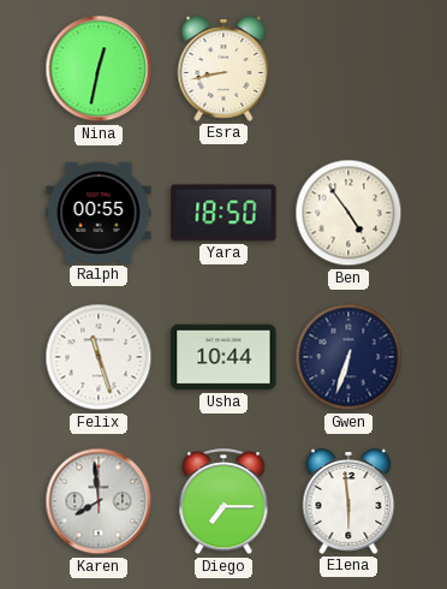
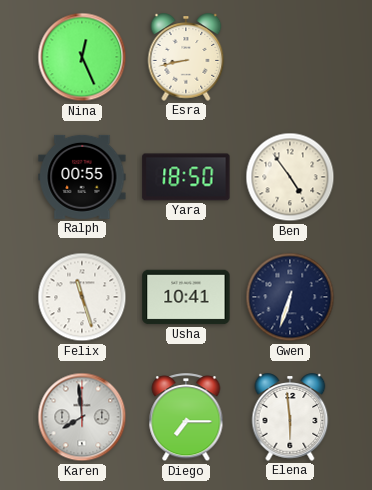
Nina: 12:32 -> 12:26 (82, 57)
Usha: 10:44 -> 10:41 (186, 297)
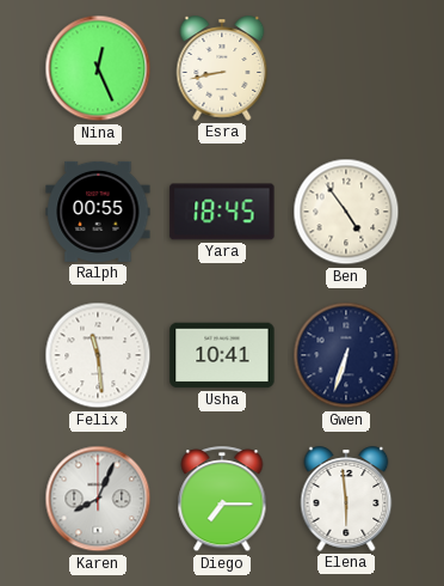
Yara: 18:50 -> 18:45 (222, 212)
Felix: 11:27 -> 11:29 (98, 355)
Karen: 7:59 -> 8:04 (98, 499)
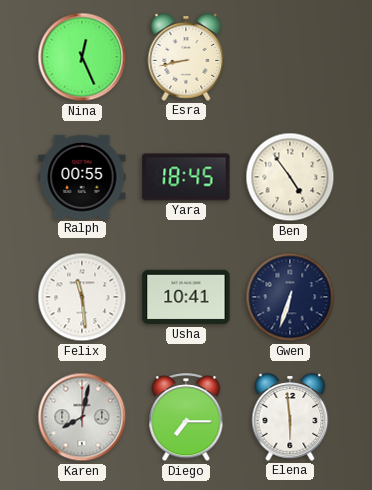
Karen: 8:04 -> 8:02 (82, 417)
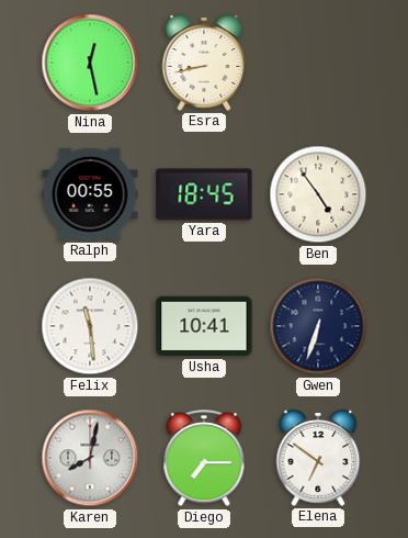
Nina: 12:26 -> 12:28 (90, 63)
Elena: 5:59 -> 6:51 (318, 458)
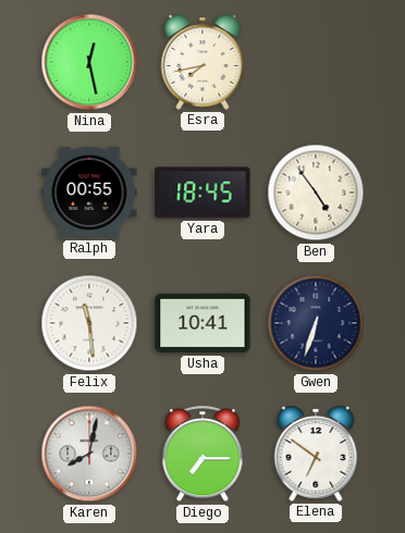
Esra: 8:43 -> 7:43 (202, 62)
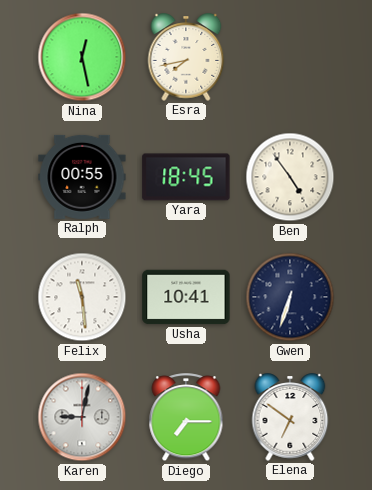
Karen: 8:02 -> 9:02 (82, 417)
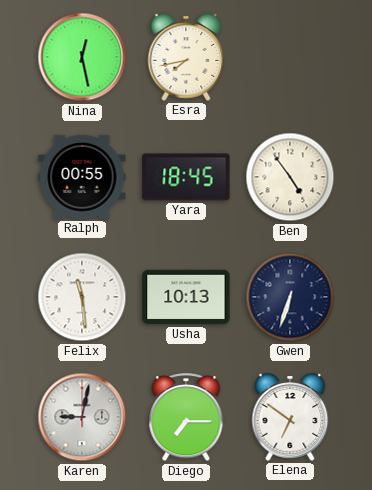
Usha: 10:41 -> 10:13 (186, 297)
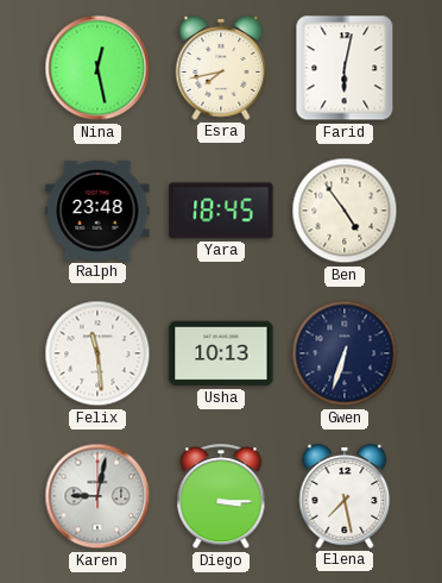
Farid: none -> 6:02 (345, 68)
Ralph: 00:55 -> 23:48 (97, 211)
Diego: 7:15 -> 3:15 (221, 497)
Elena: 6:51 -> 7:28 (345, 496)
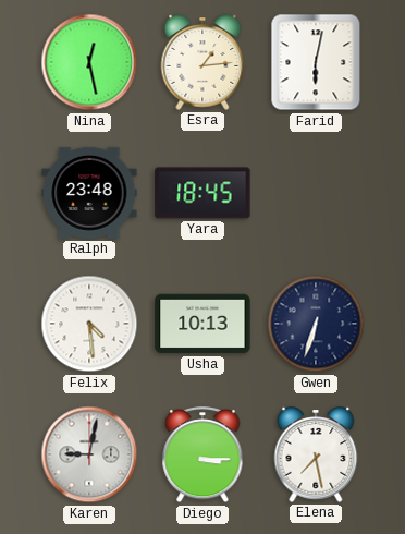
Esra: 7:43 -> 1:14 (202, 62)
Ben: 4:54 -> none (345, 211)
Felix: 11:29 -> 4:29 (89, 324)
